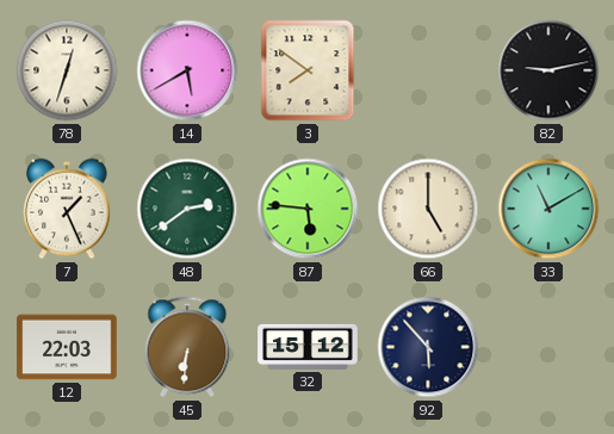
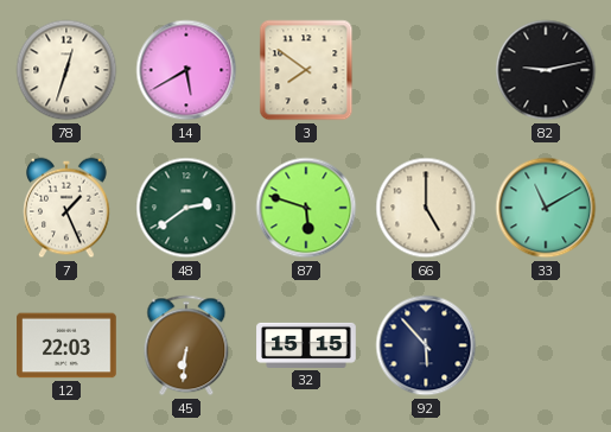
87: 5:46 -> 5:48 (306, 208)
32: 15:12 -> 15:15 (306, 345)
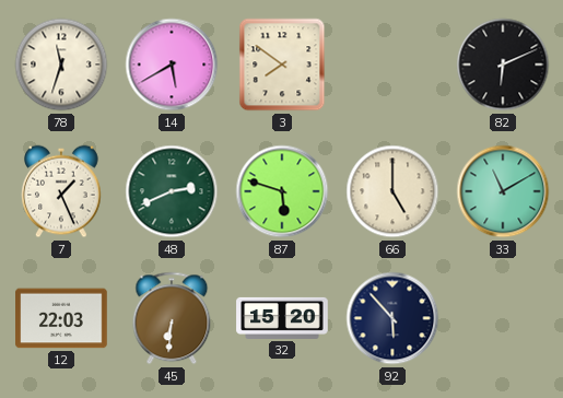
78: 12:33 -> 11:33 (61, 65)
82: 9:13 -> 6:11 (503, 65)
48: 2:39 -> 2:41 (172, 191)
32: 15:15 -> 15:20 (282, 318)
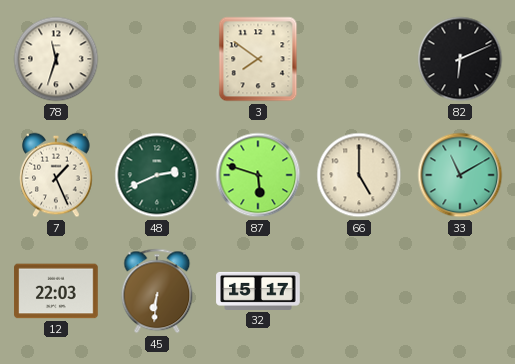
14: 5:40 -> none (172, 65)
32: 15:20 -> 15:17 (258, 291)
92: 5:53 -> none (392, 318)
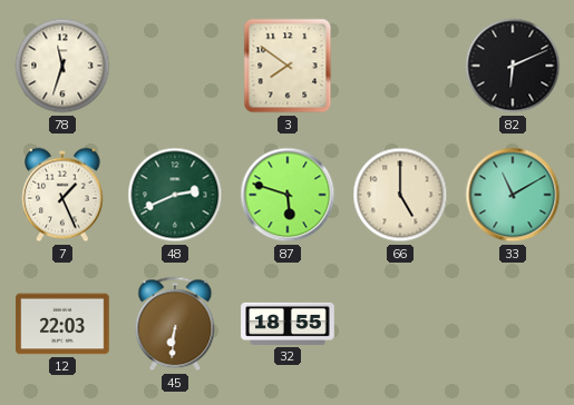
32: 15:17 -> 18:55 (288, 324)
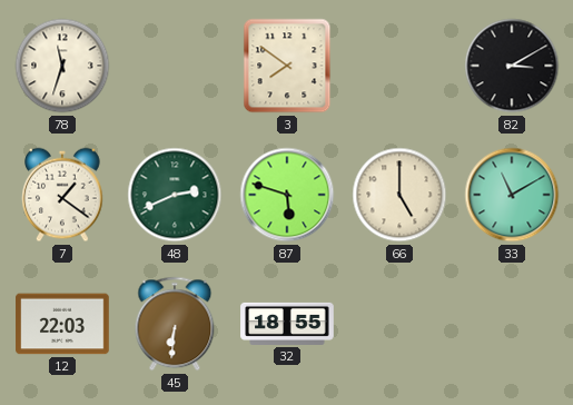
82: 6:11 -> 3:10 (512, 66)
7: 1:26 -> 1:21 (63, 195)
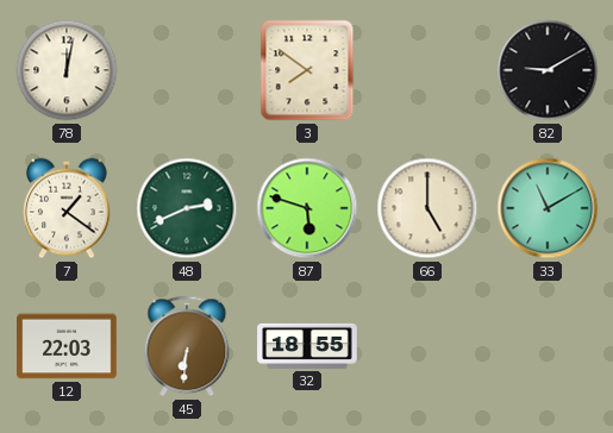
78: 11:33 -> 12:02 (67, 70)
82: 3:10 -> 9:10 (548, 70)
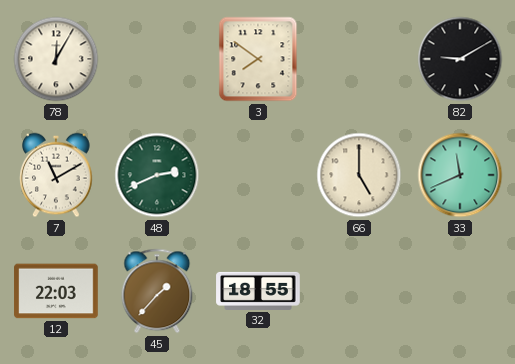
78: 12:02 -> 12:05 (56, 59)
7: 1:21 -> 11:10 (57, 175)
87: 5:48 -> none (307, 208)
33: 11:10 -> 11:41 (460, 175)
45: 6:31 -> 1:37 (157, 291)
